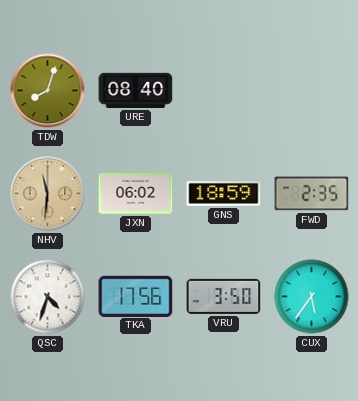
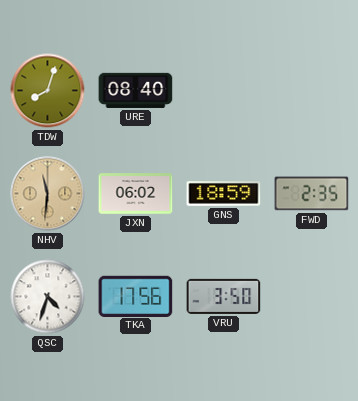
CUX: 5:36 -> none (312, 297)
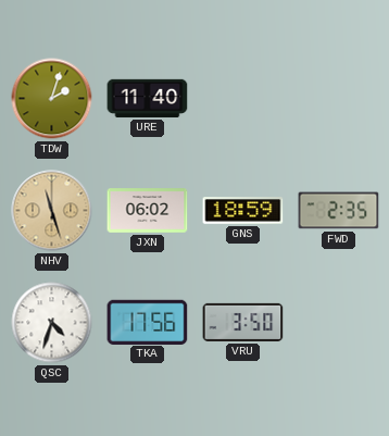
TDW: 8:03 -> 2:03 (52, 99)
URE: 08:40 -> 11:40 (148, 98)
NHV: 11:31 -> 11:27 (52, 211)
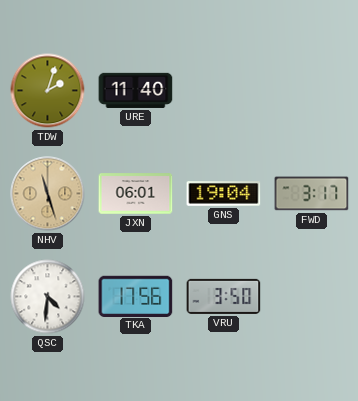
JXN: 06:02 -> 06:01 (136, 194)
GNS: 18:59 -> 19:04 (224, 194)
FWD: 2:35 -> 3:17 (312, 194)
QSC: 4:33 -> 4:31 (48, 297)
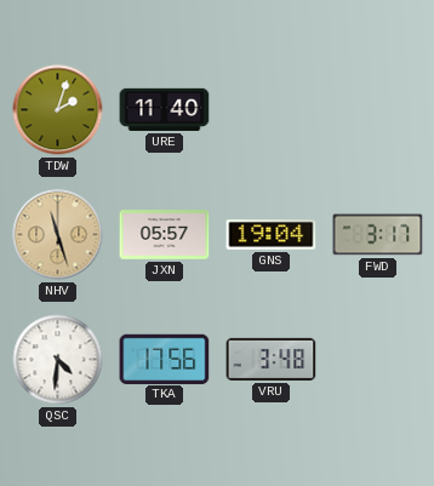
JXN: 06:01 -> 05:57 (165, 235)
VRU: 3:50 -> 3:48 (272, 359)
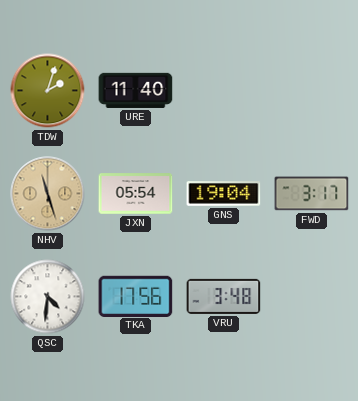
JXN: 05:57 -> 05:54 (136, 194)
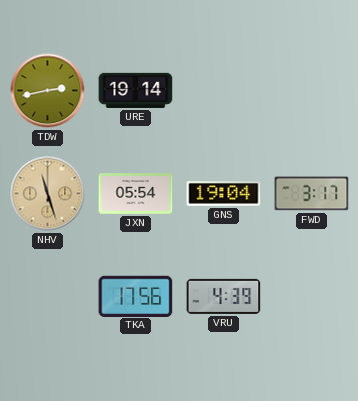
TDW: 2:03 -> 2:43 (48, 91)
URE: 11:40 -> 19:14 (136, 90)
QSC: 4:31 -> none (48, 297)
VRU: 3:48 -> 4:39 (224, 296)
